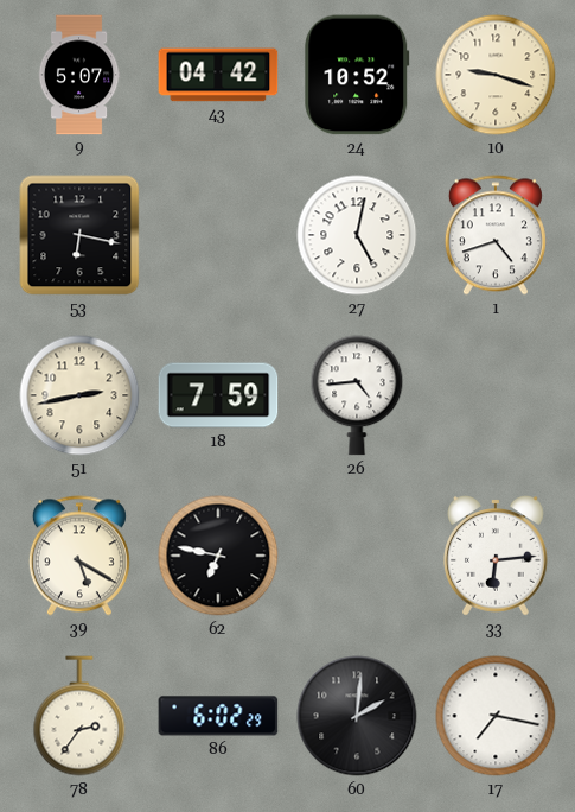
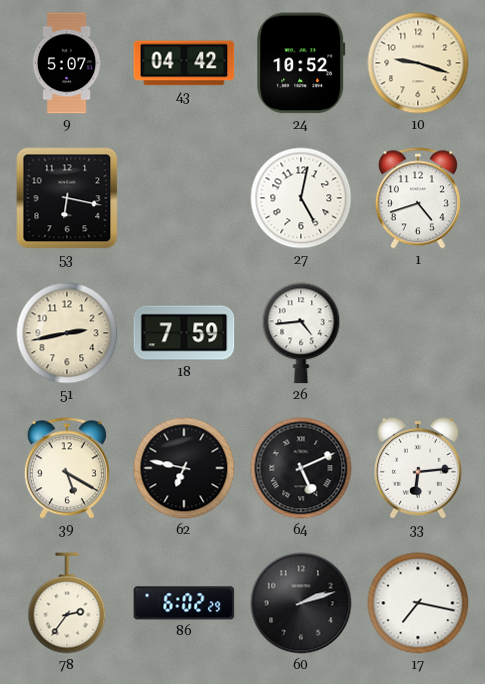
64: none -> 5:11 (301, 468)
60: 2:01 -> 2:12 (301, 603)
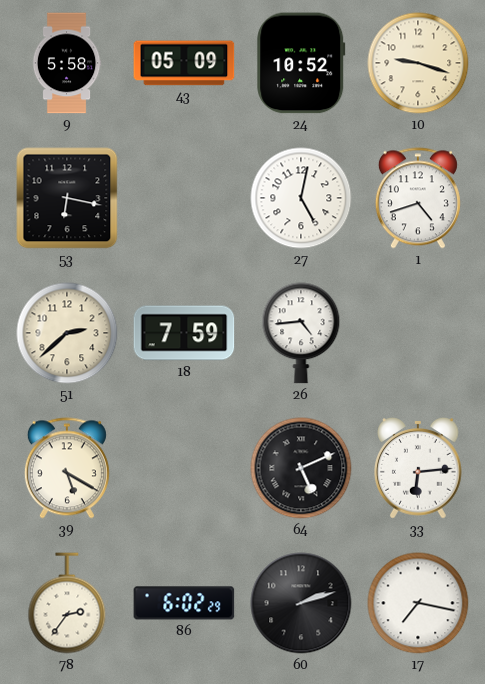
9: 5:07 -> 5:58 (67, 63)
43: 04:42 -> 05:09 (184, 63)
51: 2:43 -> 2:38 (67, 333)
62: 6:47 -> none (184, 468)
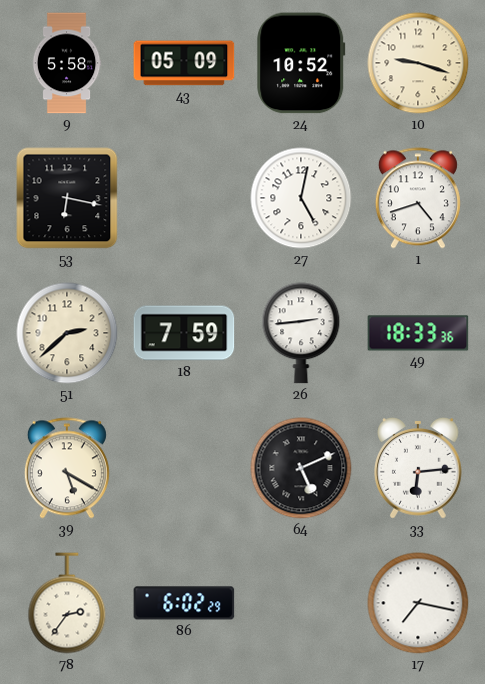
26: 4:44 -> 2:44 (301, 333)
49: none -> 18:33 (418, 333)
60: 2:12 -> none (301, 603)
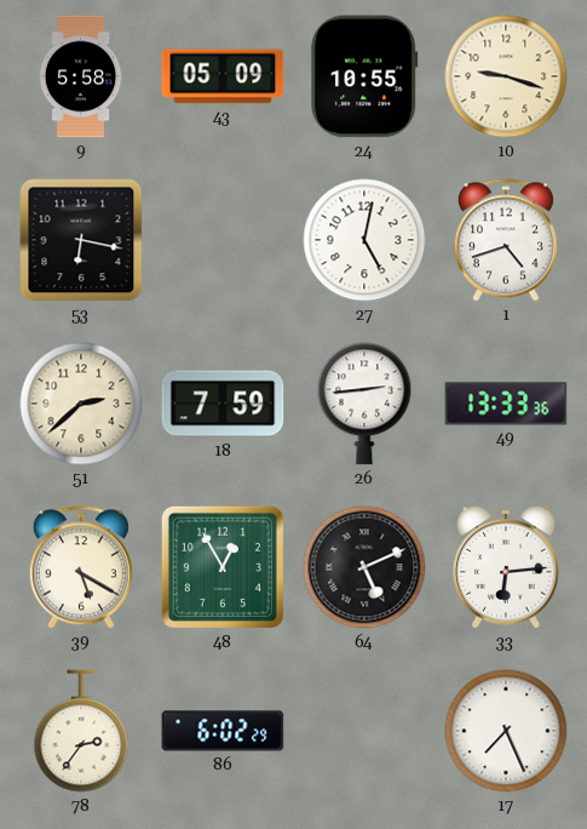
24: 10:52 -> 10:55 (364, 76)
49: 18:33 -> 13:33 (506, 404)
48: none -> 12:55 (223, 567)
17: 7:17 -> 7:26 (506, 731)
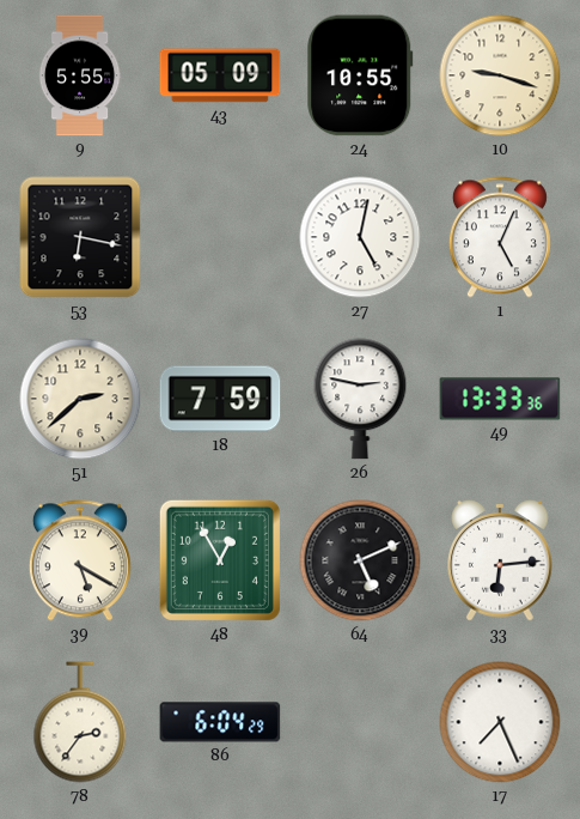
9: 5:58 -> 5:55 (80, 75)
1: 4:42 -> 5:04 (500, 237)
26: 2:44 -> 2:47 (360, 399)
86: 6:02 -> 6:04 (220, 722)
